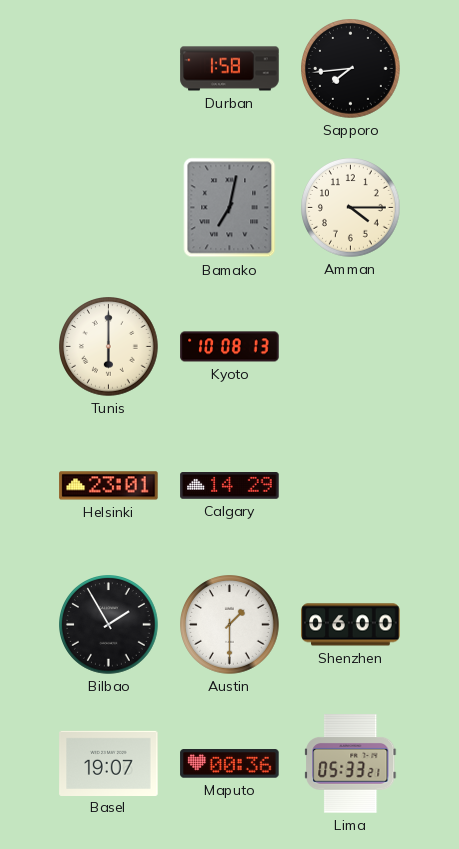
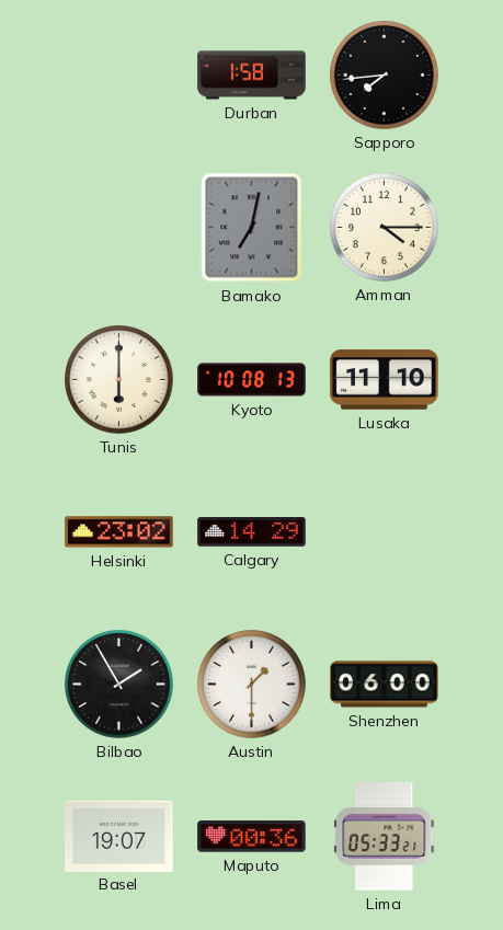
Lusaka: none -> 11:10 (385, 380)
Helsinki: 23:01 -> 23:02 (119, 532)
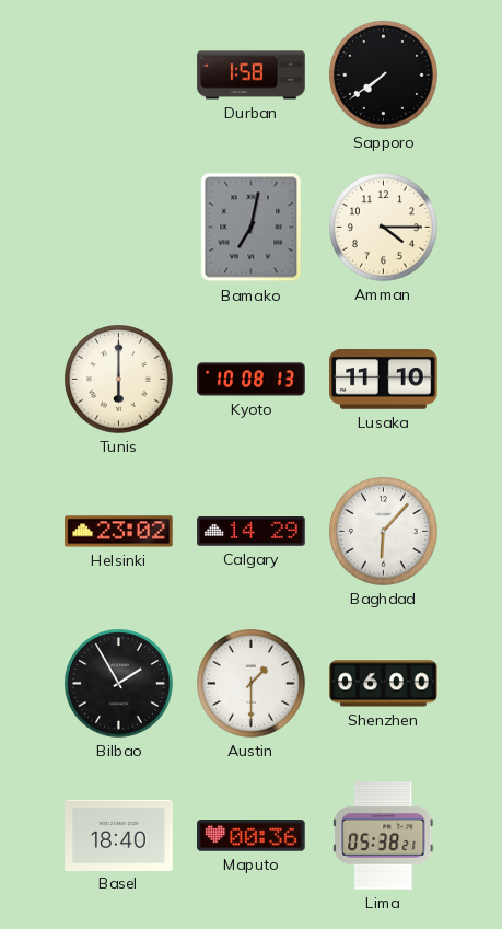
Sapporo: 7:44 -> 7:39 (384, 76)
Baghdad: none -> 6:07 (384, 532)
Basel: 19:07 -> 18:40 (119, 835)
Lima: 05:33 -> 05:38 (384, 836)
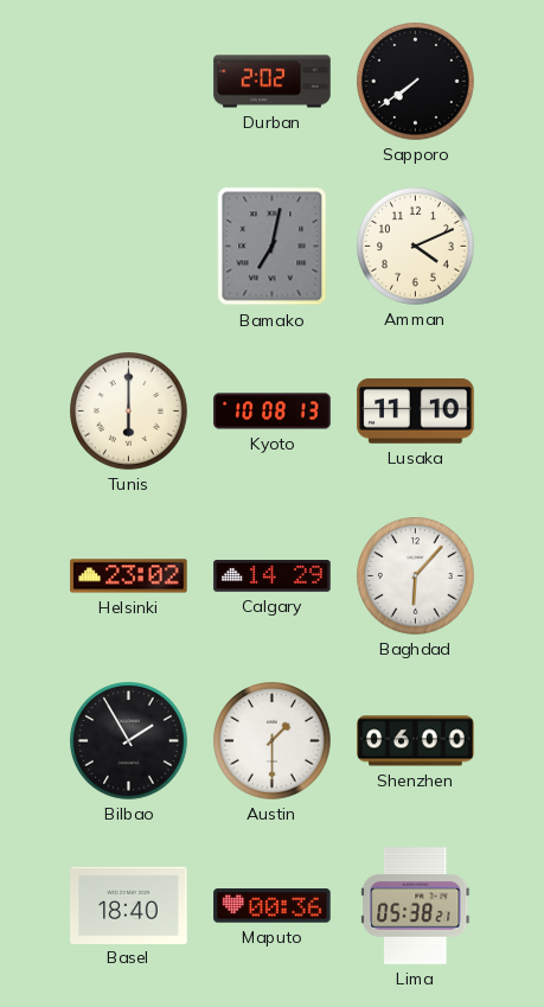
Durban: 1:58 -> 2:02 (273, 82)
Amman: 4:15 -> 4:11 (416, 247)
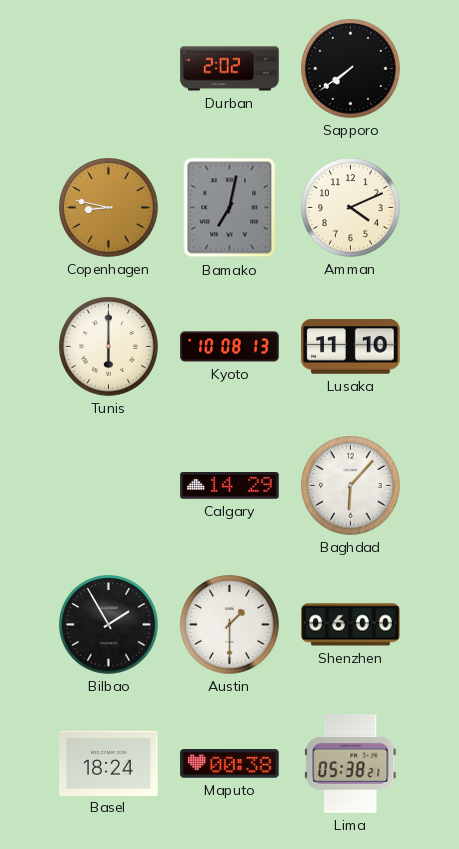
Copenhagen: none -> 8:47 (109, 208)
Helsinki: 23:02 -> none (129, 576)
Basel: 18:40 -> 18:24 (109, 763)
Maputo: 00:36 -> 00:38 (230, 764)
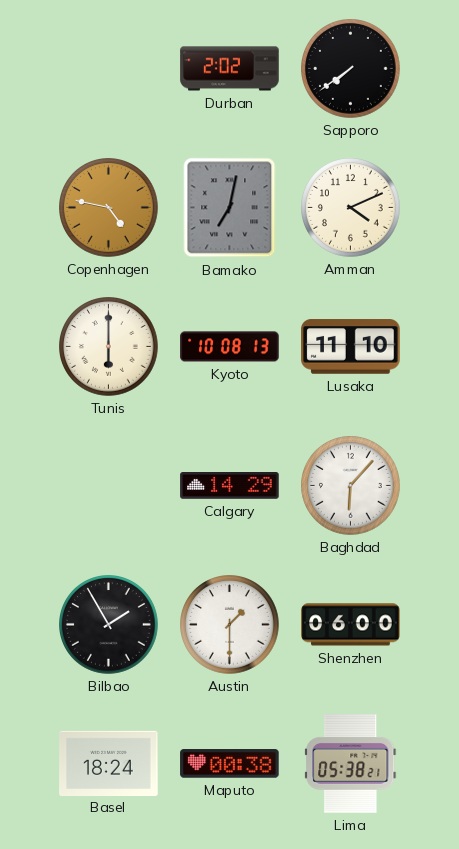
Copenhagen: 8:47 -> 4:47 (109, 208)
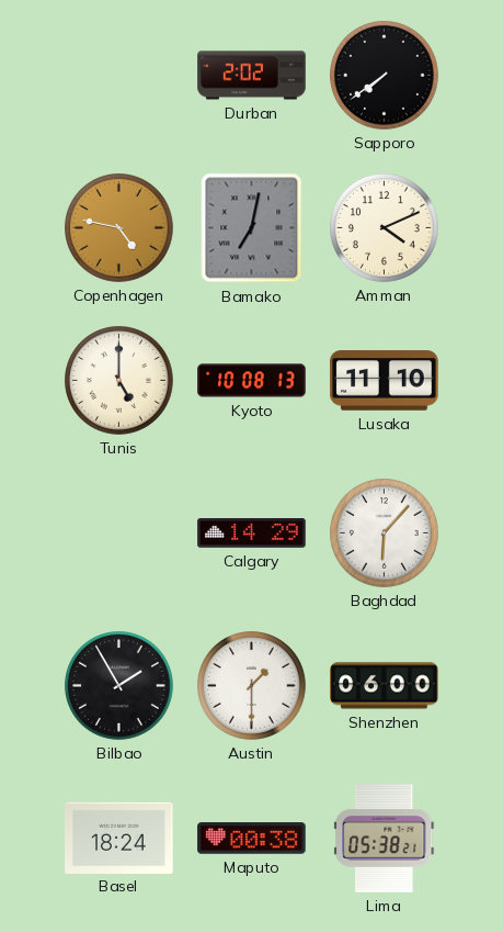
Tunis: 6:00 -> 5:00 (119, 381)
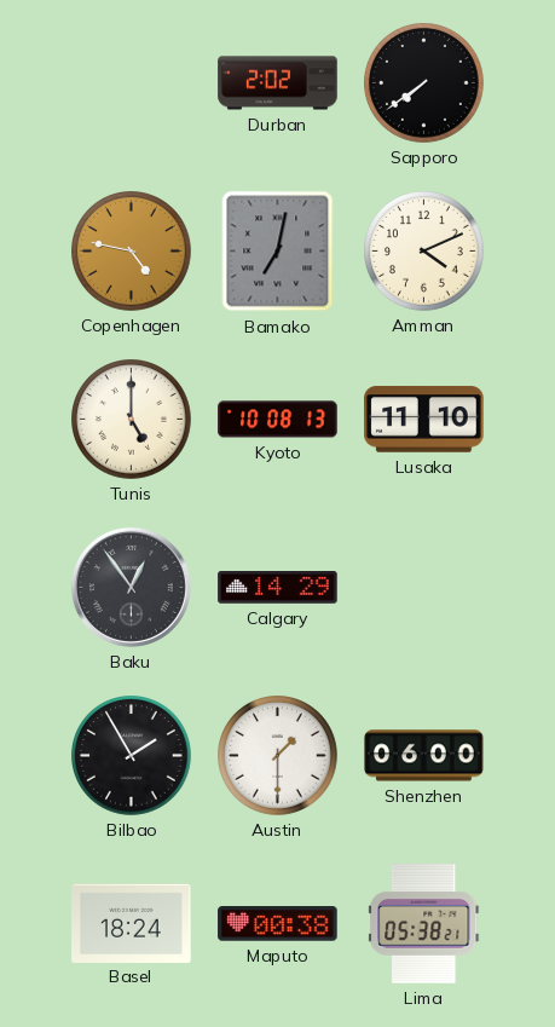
Baku: none -> 12:54 (131, 587)
Baghdad: 6:07 -> none (385, 534)
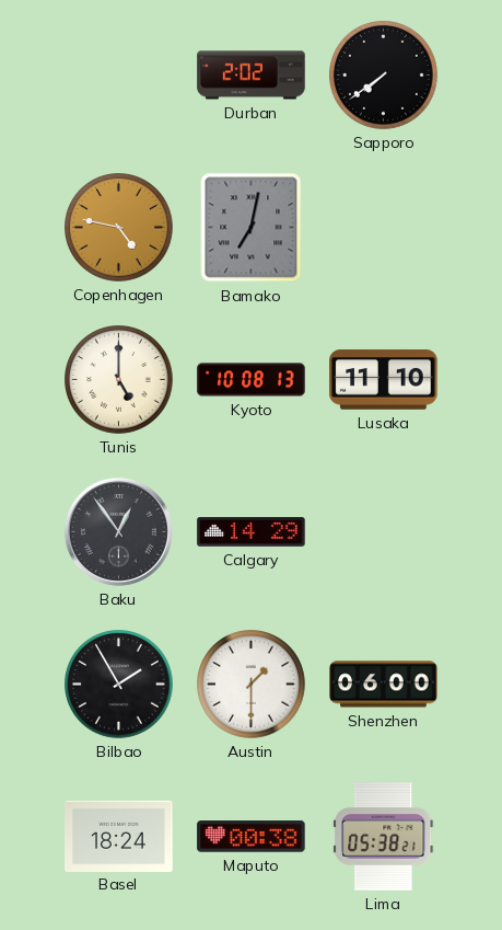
Amman: 4:11 -> none (424, 252)
